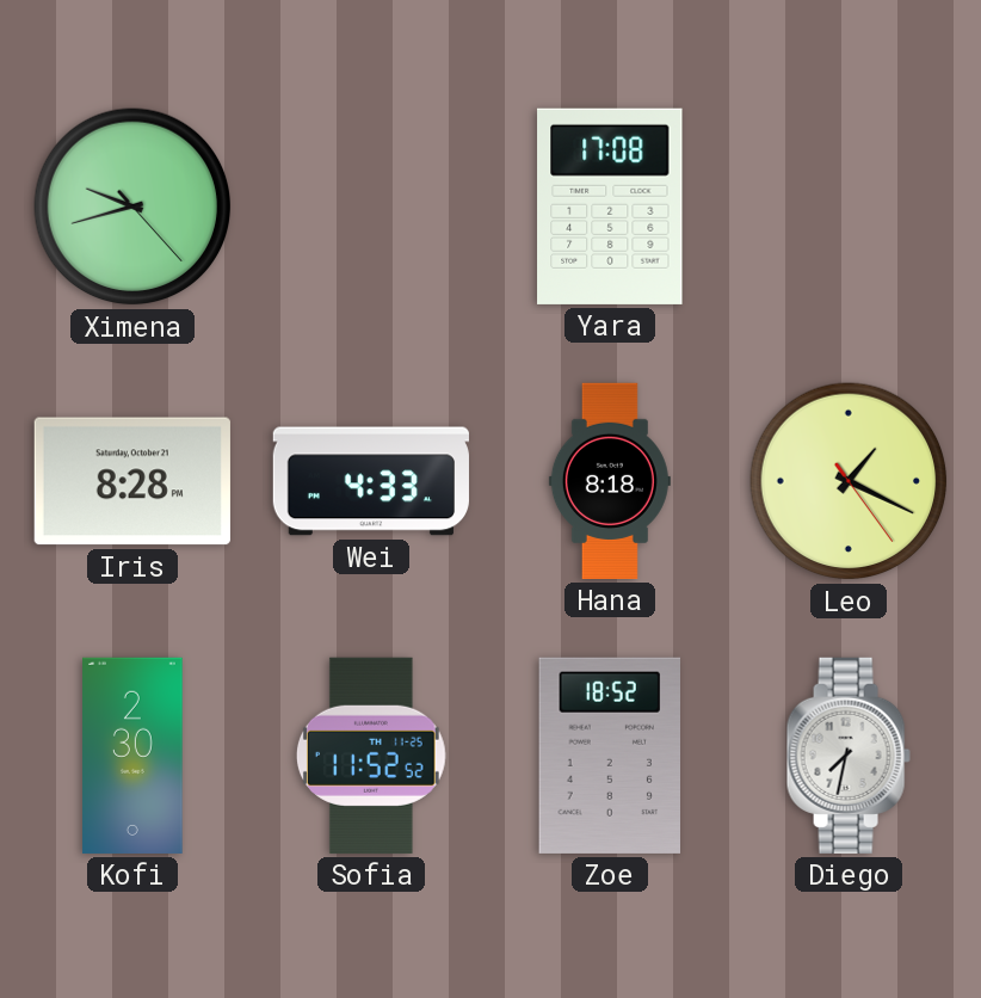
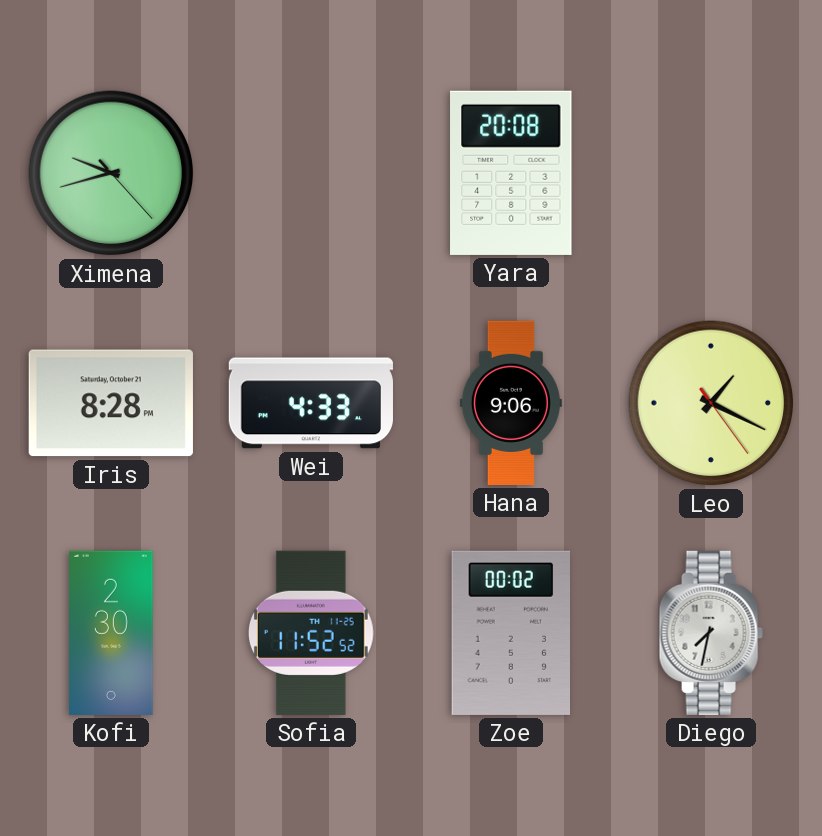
Yara: 17:08 -> 20:08 (511, 173)
Hana: 8:18 -> 9:06 (511, 403)
Zoe: 18:52 -> 00:02 (510, 633)
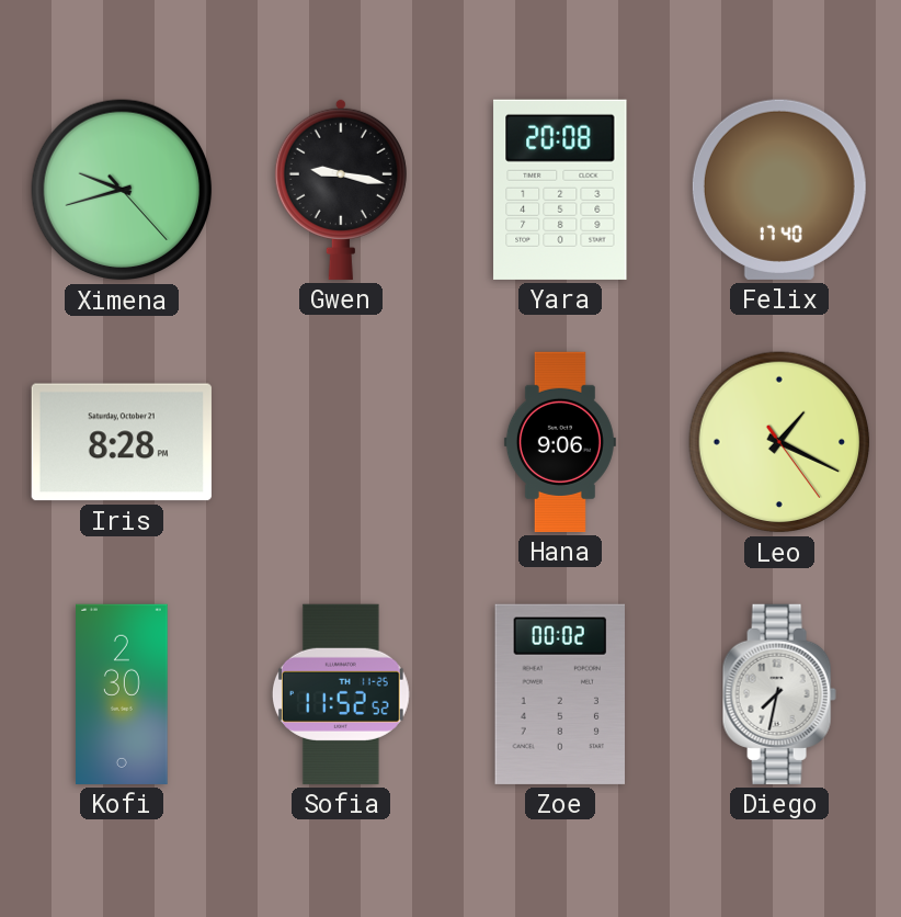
Gwen: none -> 9:17 (341, 189)
Felix: none -> 17:40 (779, 190)
Wei: 4:33 -> none (311, 403)
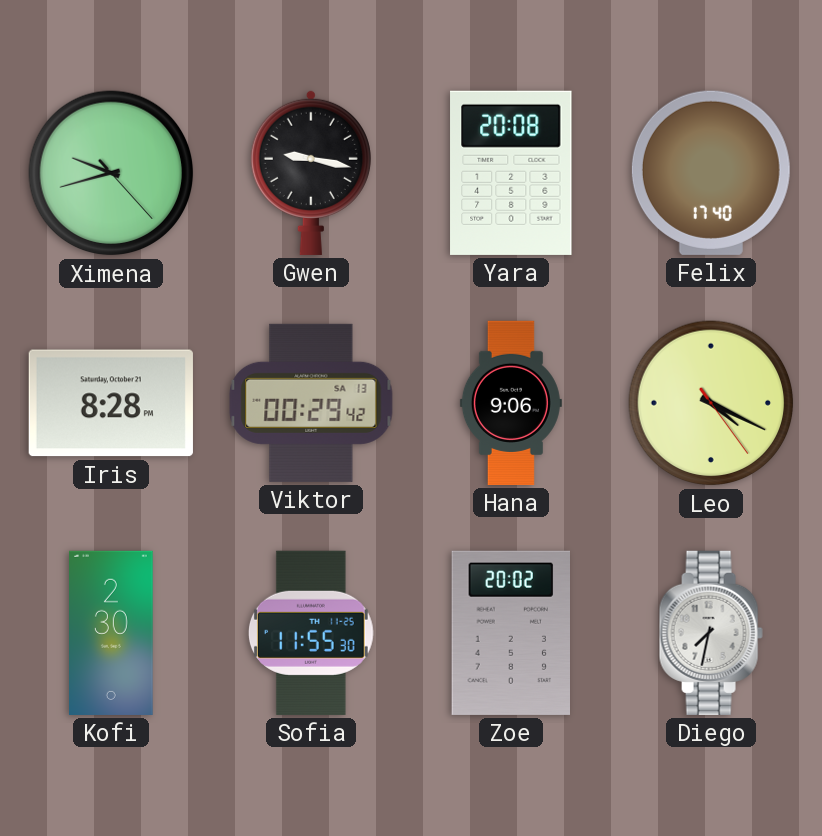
Viktor: none -> 00:29 (311, 403)
Leo: 1:19 -> 4:19 (711, 403)
Sofia: 11:52 -> 11:55 (311, 633)
Zoe: 00:02 -> 20:02 (510, 633)
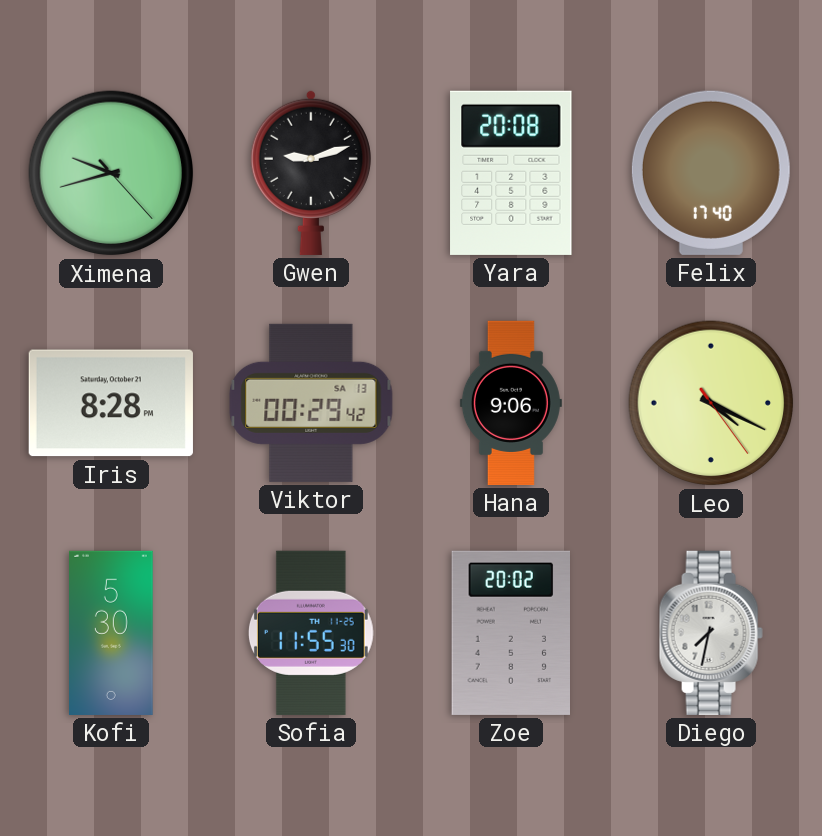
Gwen: 9:17 -> 9:12 (311, 172)
Kofi: 2:30 -> 5:30 (111, 633)
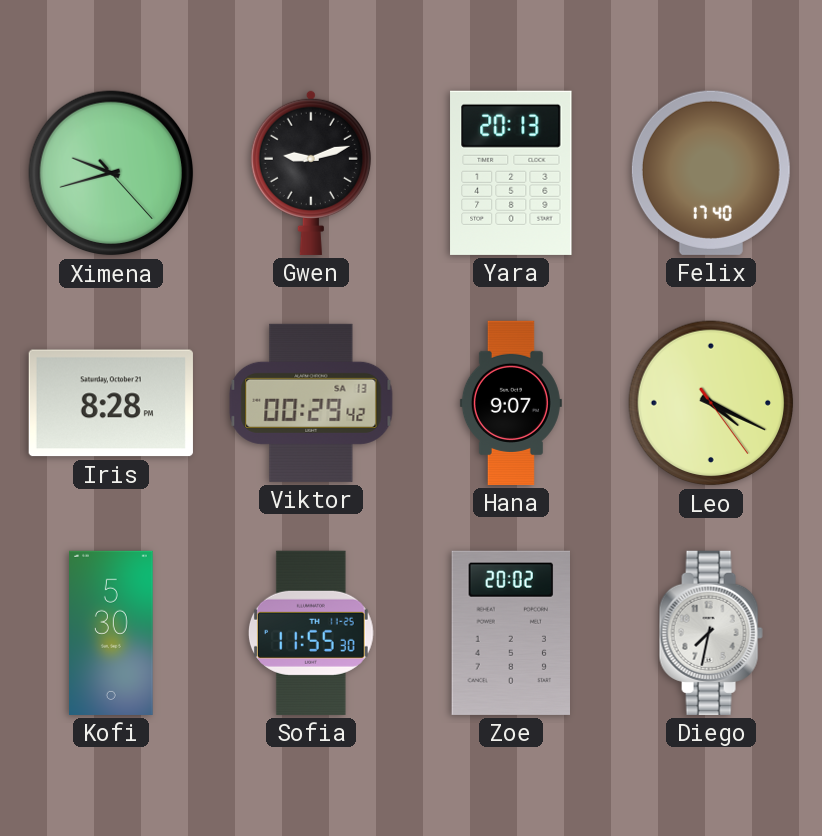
Yara: 20:08 -> 20:13 (511, 173)
Hana: 9:06 -> 9:07 (511, 403)
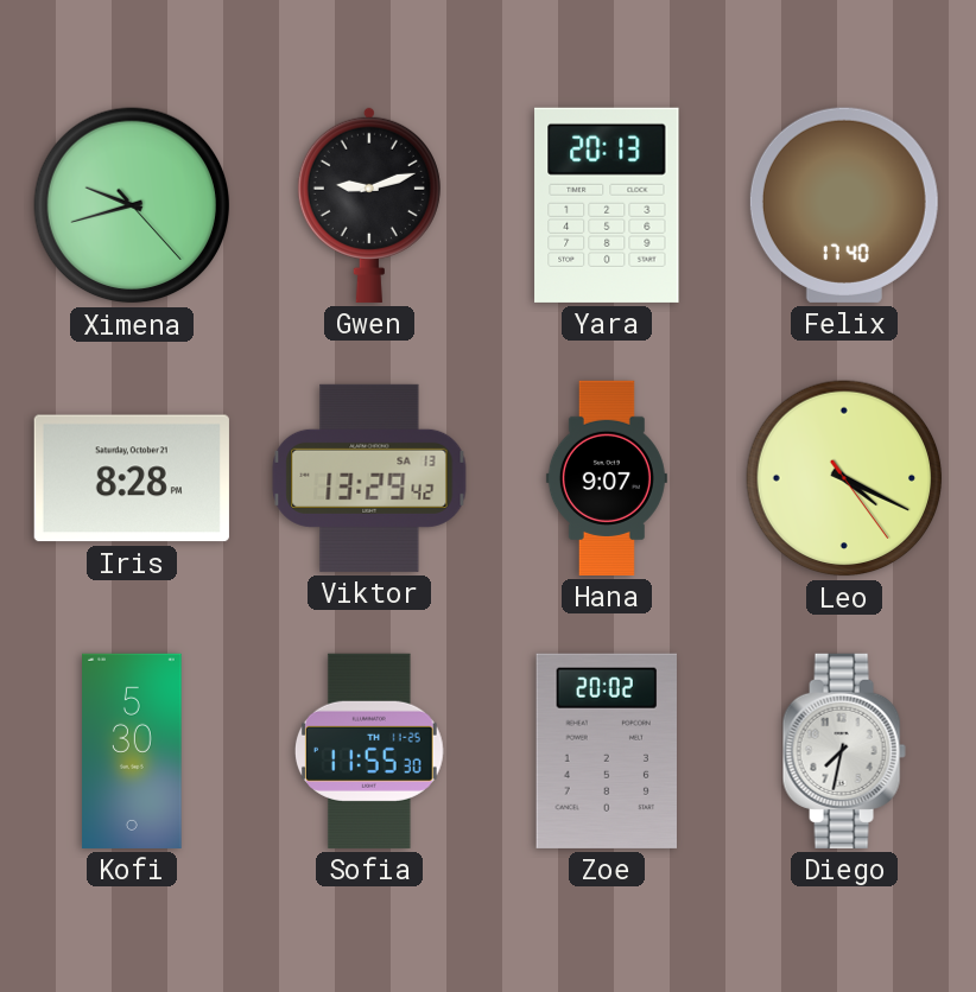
Viktor: 00:29 -> 13:29 (369, 478)
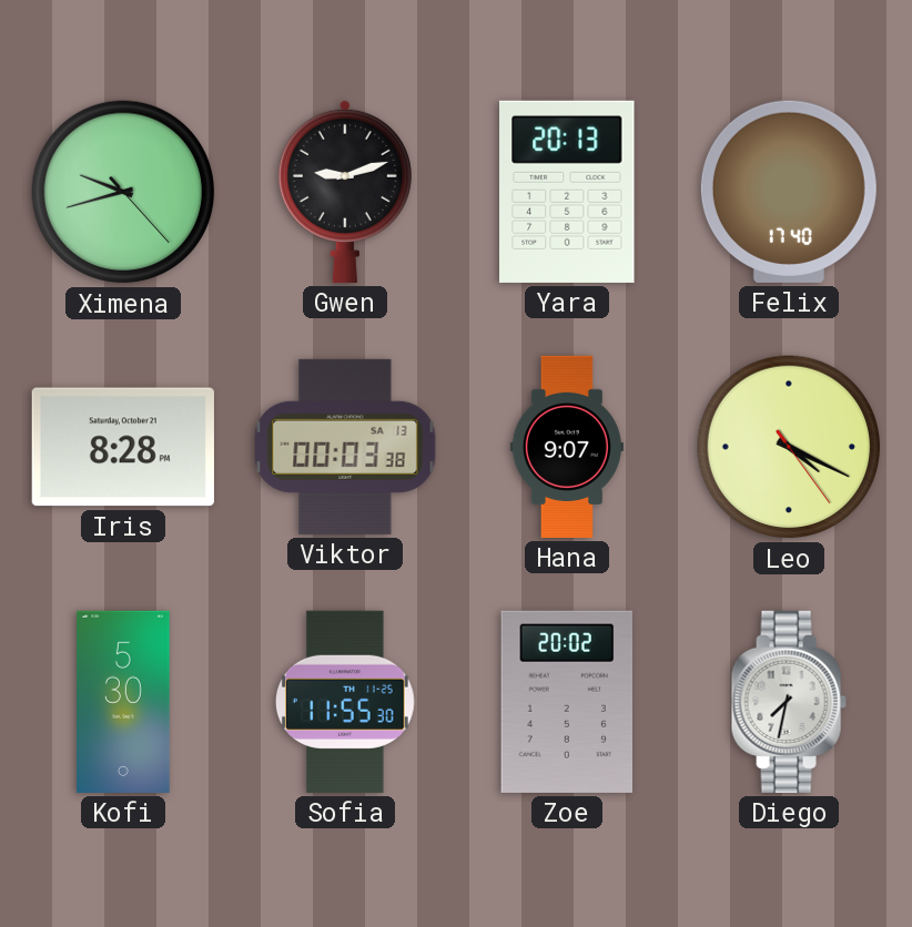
Viktor: 13:29 -> 00:03 (345, 447)
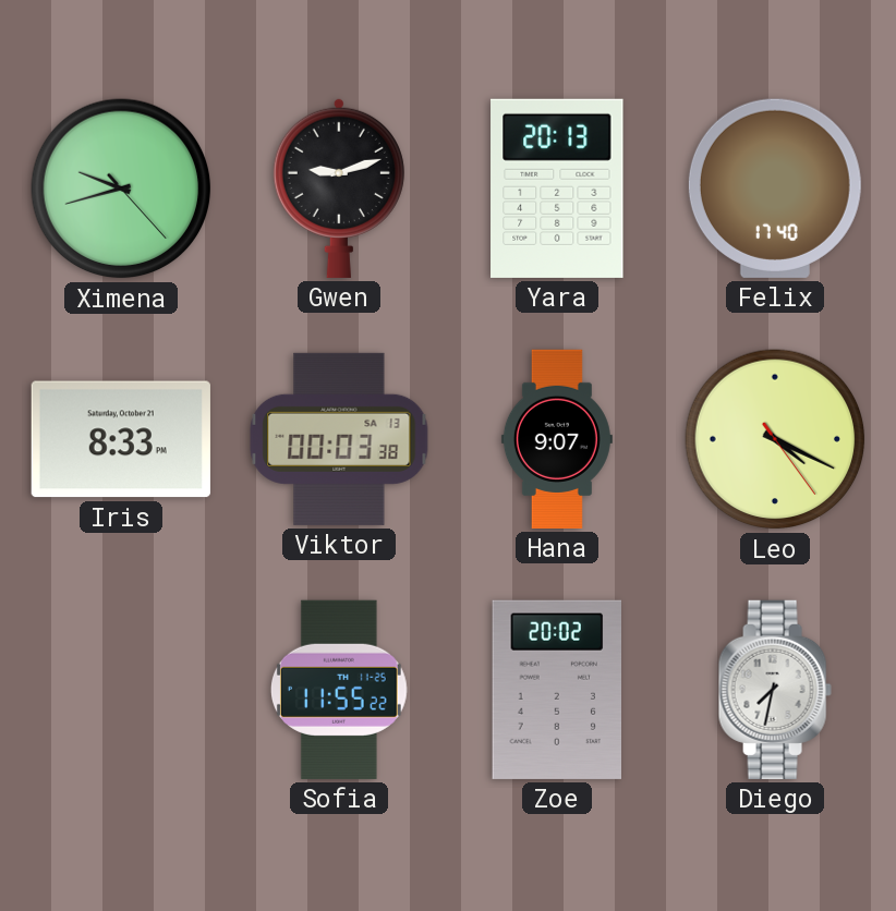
Iris: 8:28 -> 8:33 (121, 439)
Kofi: 5:30 -> none (123, 702)
Sofia: 11:55:30 -> 11:55:22 (339, 690)
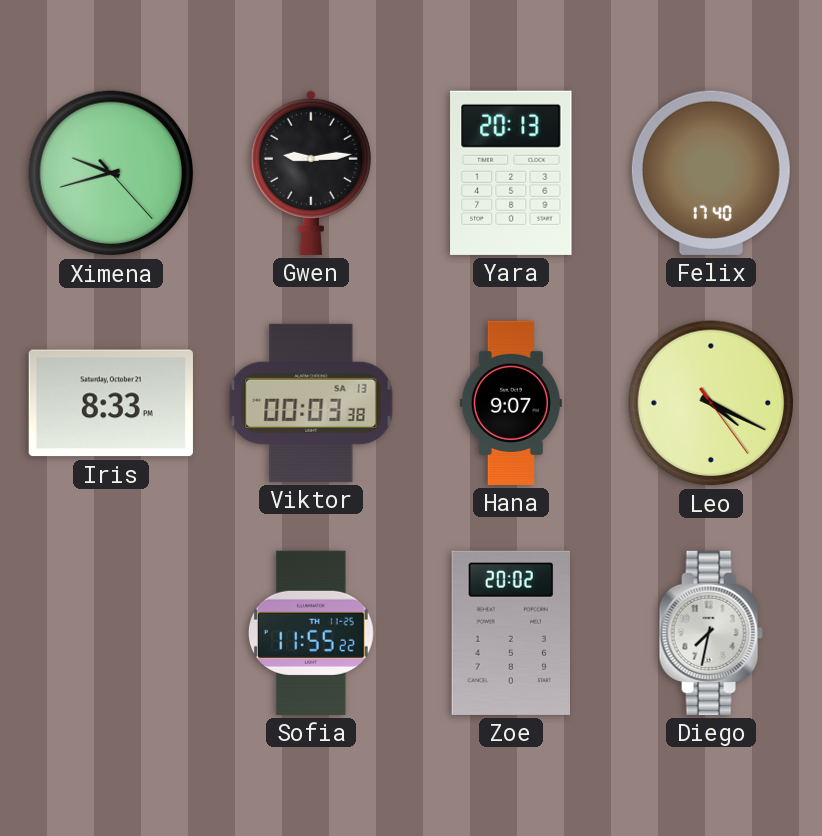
Gwen: 9:12 -> 9:14 (311, 172)
